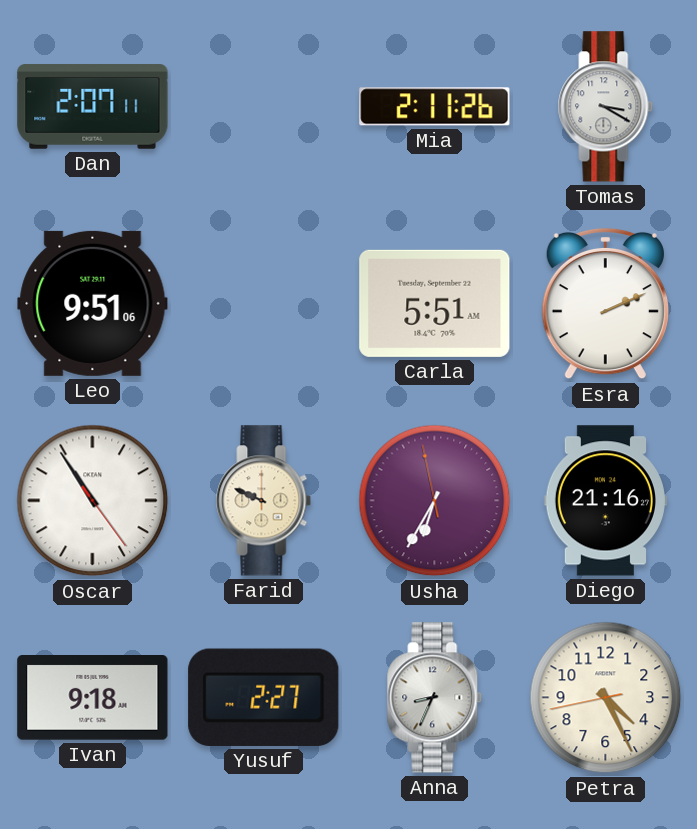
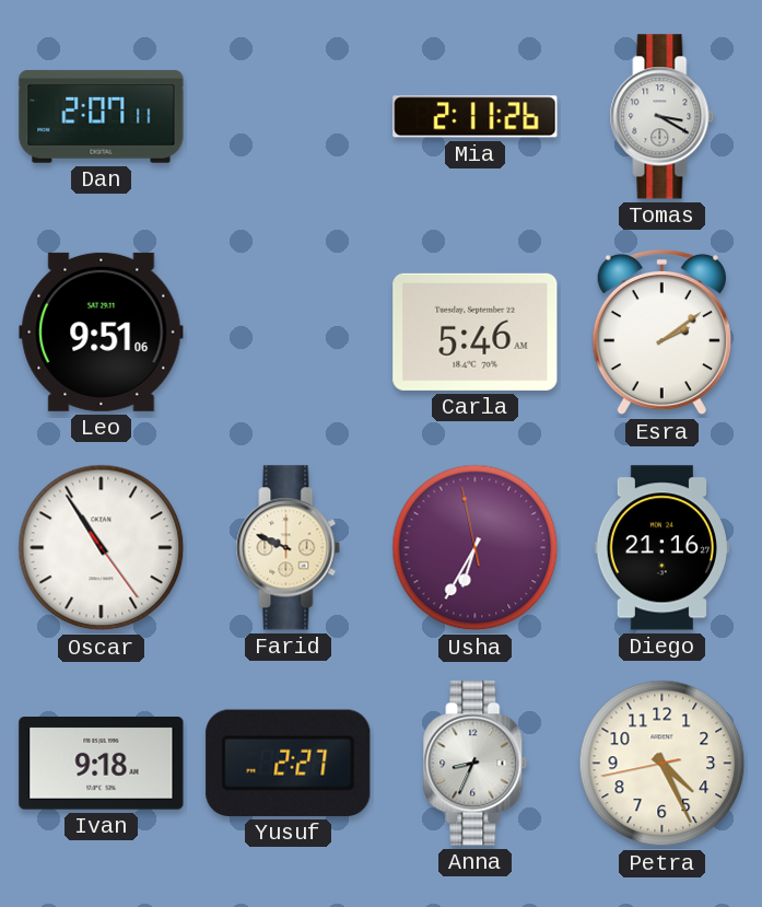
Carla: 5:51 -> 5:46 (476, 332)
Esra: 2:11 -> 2:09 (661, 333)
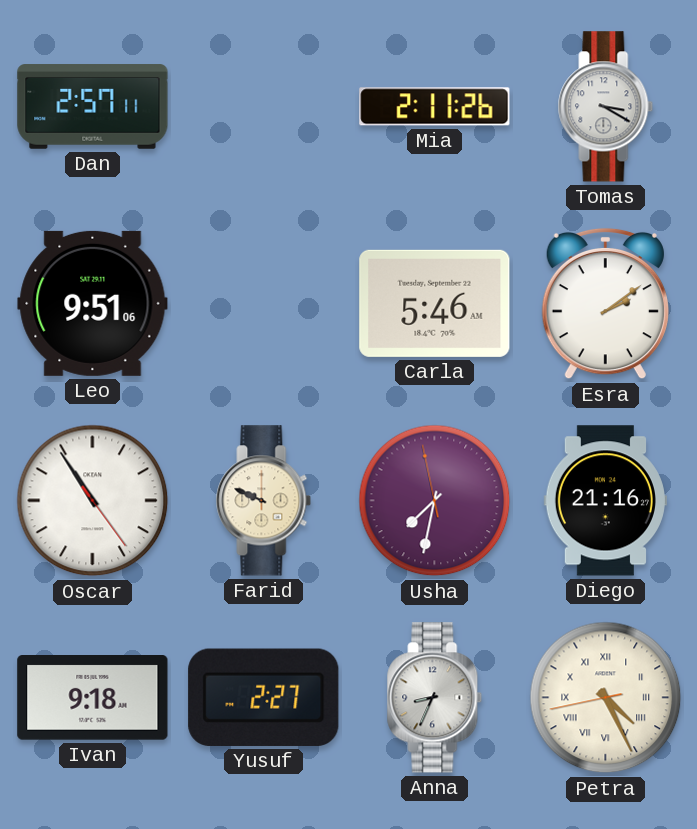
Dan: 2:07 -> 2:57 (93, 107)
Usha: 6:34 -> 7:31 (435, 501)
Petra numerals: Arabic -> Roman (606, 698)
